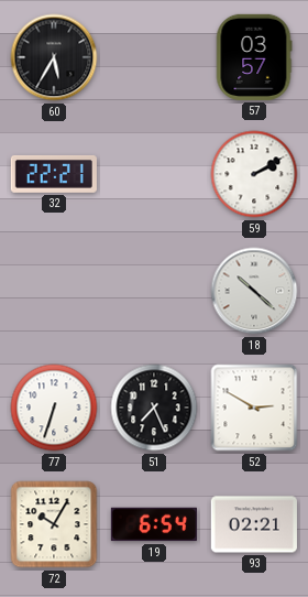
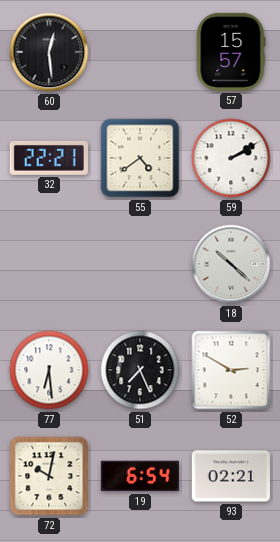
60: 5:35 -> 12:29 (49, 52)
57: 03:57 -> 15:57 (231, 52)
55: none -> 4:39 (140, 158)
77: 6:33 -> 6:29 (49, 370)
72: 10:05 -> 10:02 (49, 476)
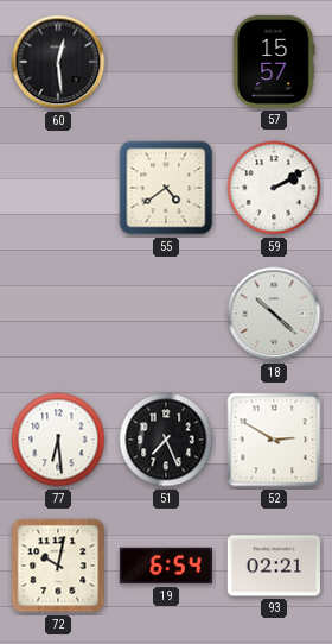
32: 22:21 -> none (49, 158)
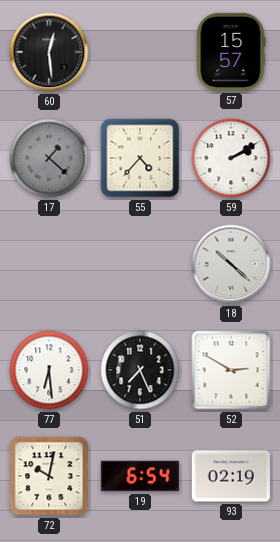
17: none -> 1:22 (49, 158)
55: 4:39 -> 4:37 (140, 158)
93: 02:21 -> 02:19 (231, 476)
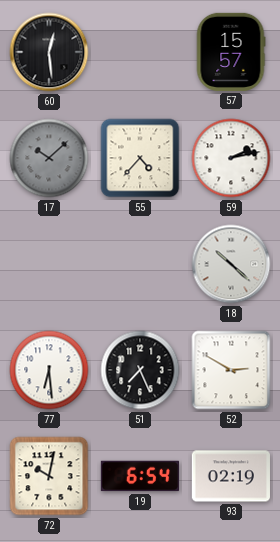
17: 1:22 -> 10:08 (49, 158)
59: 2:10 -> 2:13 (231, 158)
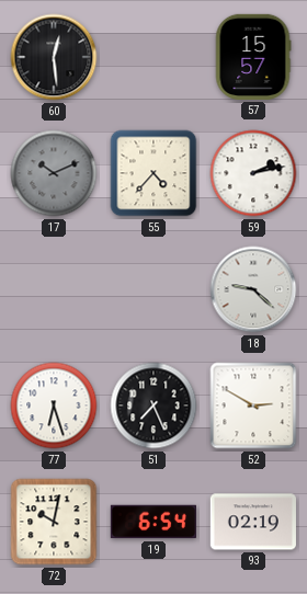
17: 10:08 -> 10:11 (54, 173)
18: 10:22 -> 9:22 (253, 289)
77: 6:29 -> 6:27 (54, 405)
